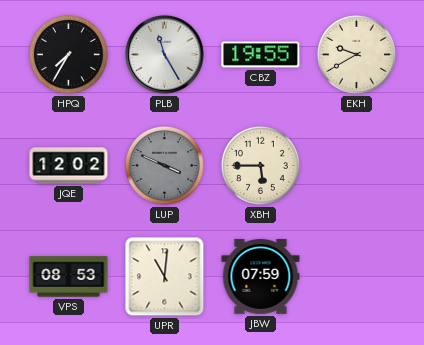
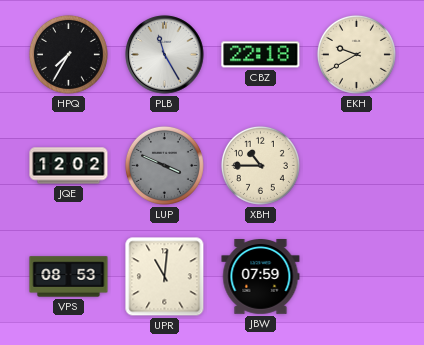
CBZ: 19:55 -> 22:18 (261, 55)
XBH: 5:45 -> 10:45 (260, 165)
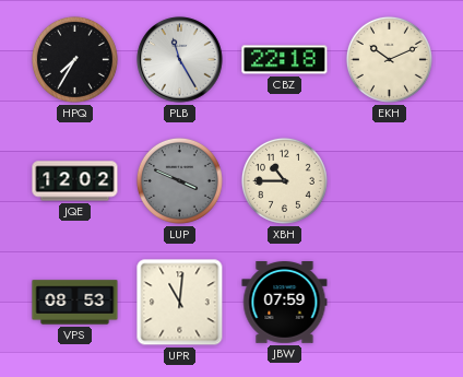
EKH: 9:40 -> 10:11 (389, 59)
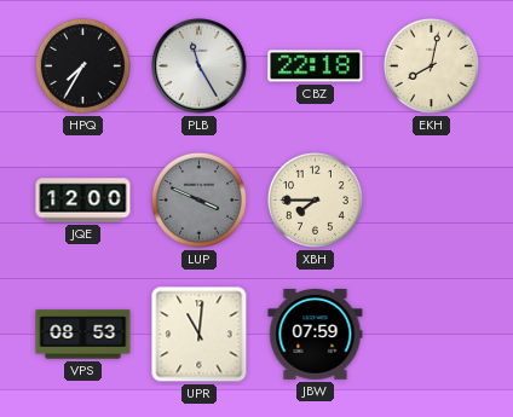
EKH: 10:11 -> 8:02 (431, 65)
JQE: 12:02 -> 12:00 (83, 201)
XBH: 10:45 -> 7:45 (315, 199)
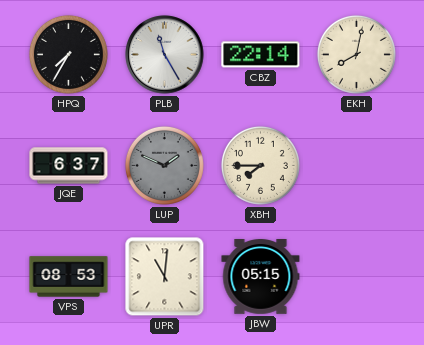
CBZ: 22:18 -> 22:14 (261, 55)
JQE: 12:00 -> 6:37 (69, 166)
LUP: 3:49 -> 1:49 (164, 165)
JBW: 07:59 -> 05:15 (261, 277)
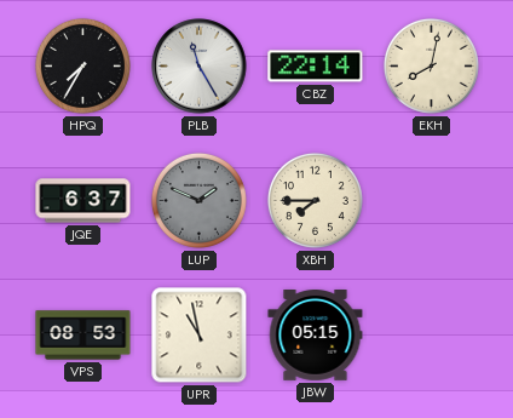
UPR: 11:01 -> 10:58 (200, 336)
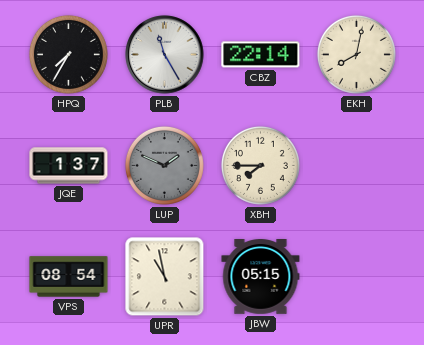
JQE: 6:37 -> 1:37 (69, 166)
VPS: 08:53 -> 08:54 (69, 277)
